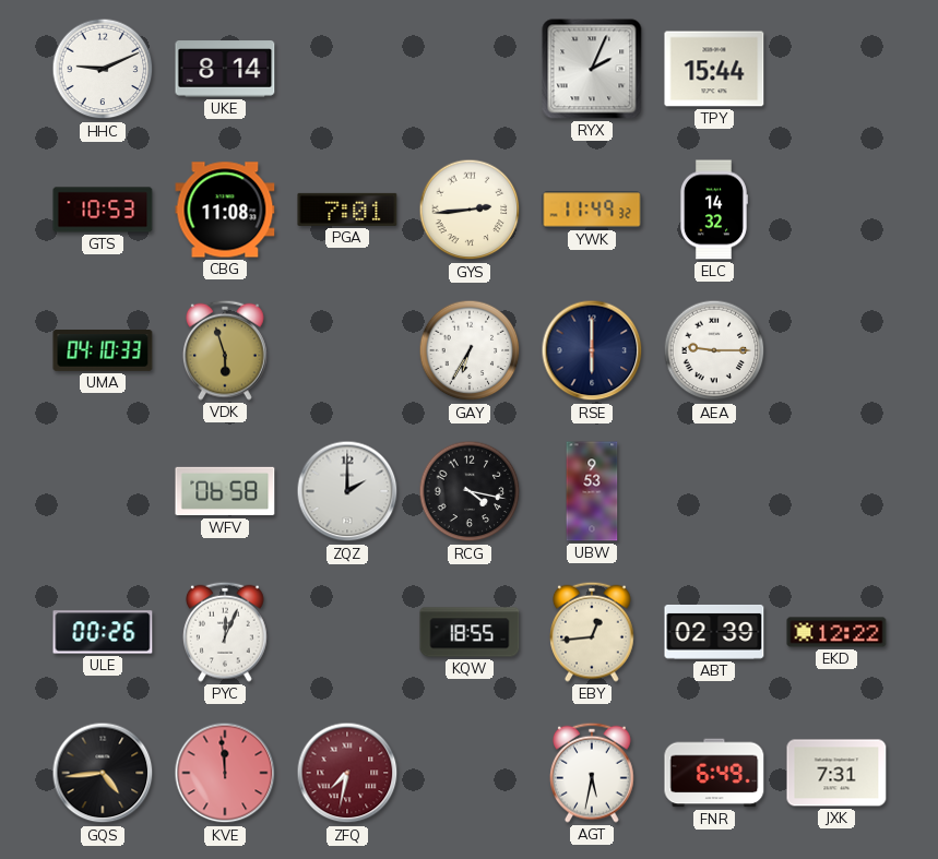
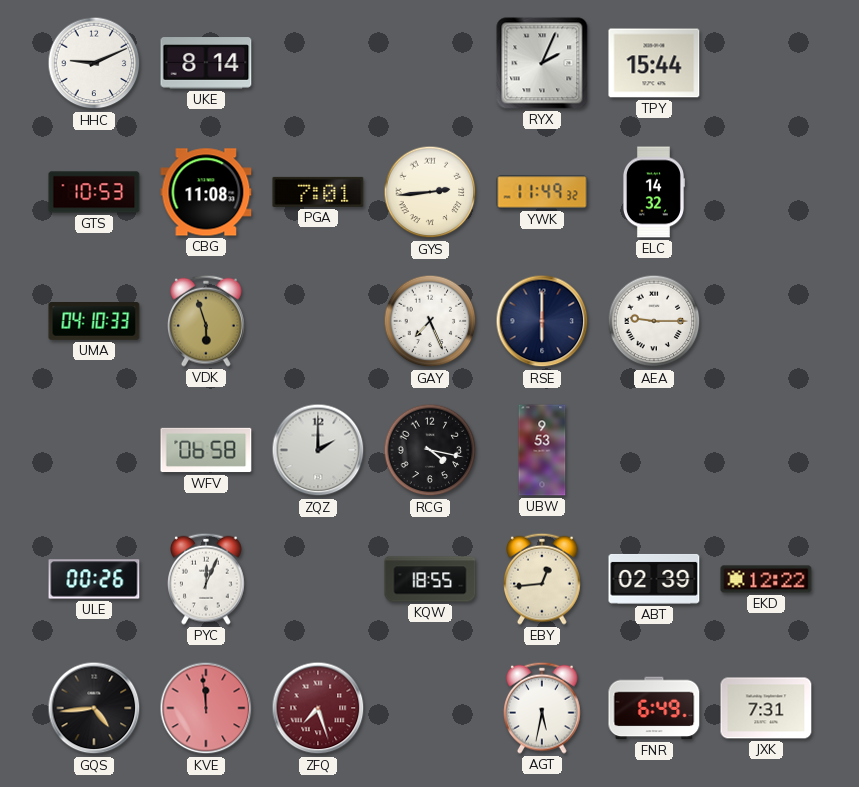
GAY: 6:35 -> 7:26 (430, 321)
ZFQ: 7:32 -> 7:27 (318, 708)
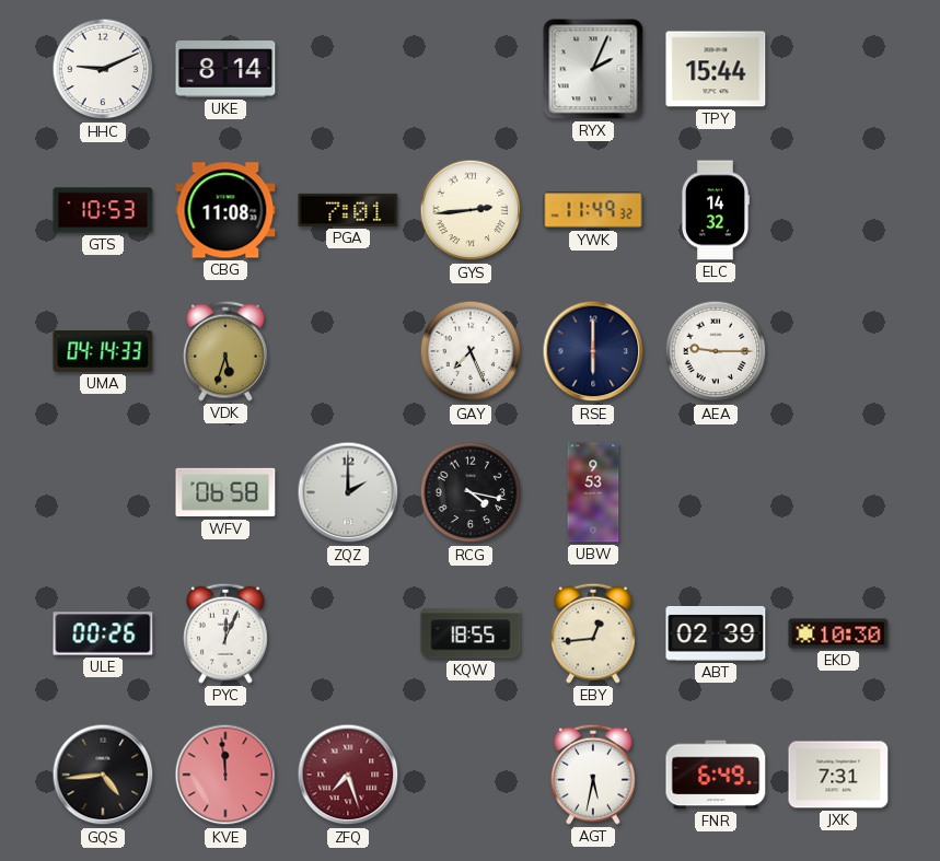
UMA: 04:10 -> 04:14 (103, 352)
VDK: 5:57 -> 5:33 (227, 351)
EKD: 12:22 -> 10:30 (838, 633)
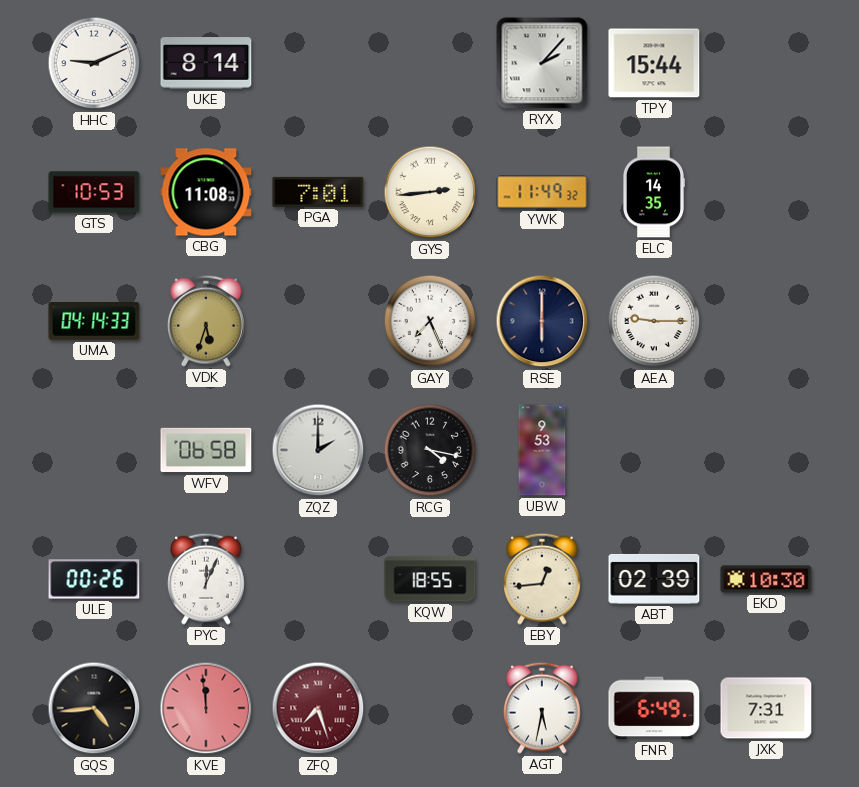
RYX: 2:04 -> 2:07 (542, 63)
ELC: 14:32 -> 14:35 (653, 192)
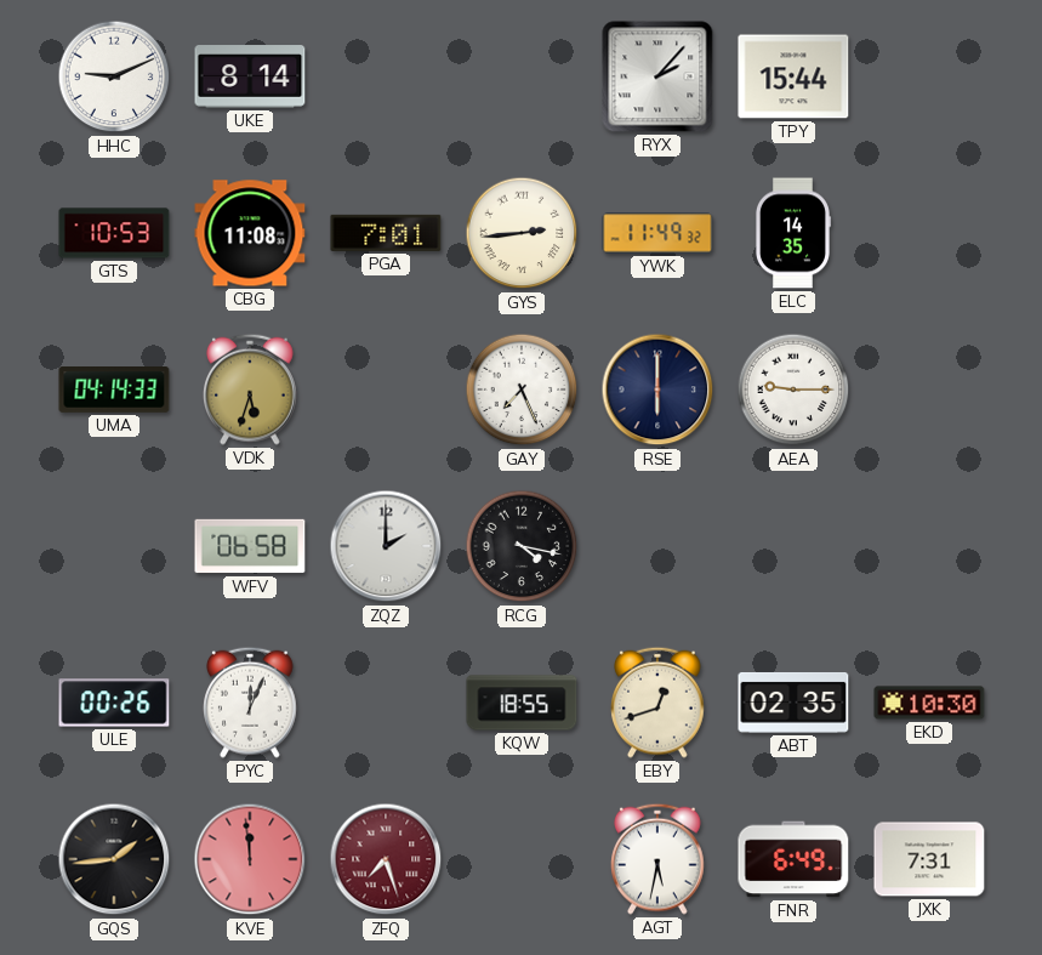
UBW: 9:53 -> none (542, 450)
EBY: 12:44 -> 12:42 (659, 703)
ABT: 02:39 -> 02:35 (793, 703)
GQS: 4:44 -> 1:44 (114, 859)
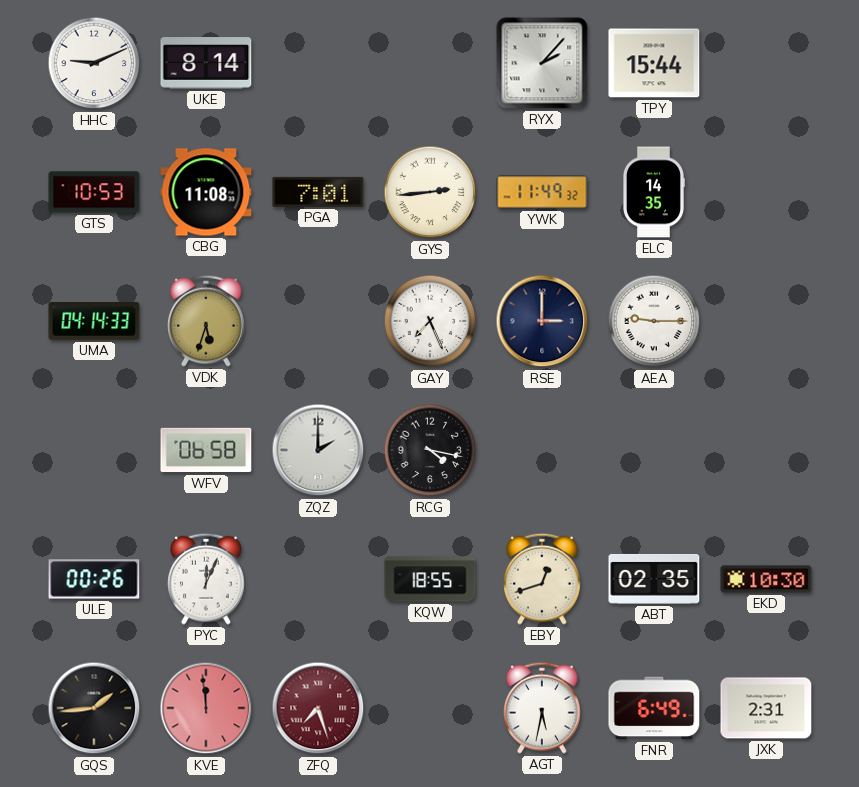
RSE: 6:00 -> 3:00 (542, 321)
JXK: 7:31 -> 2:31 (766, 708)
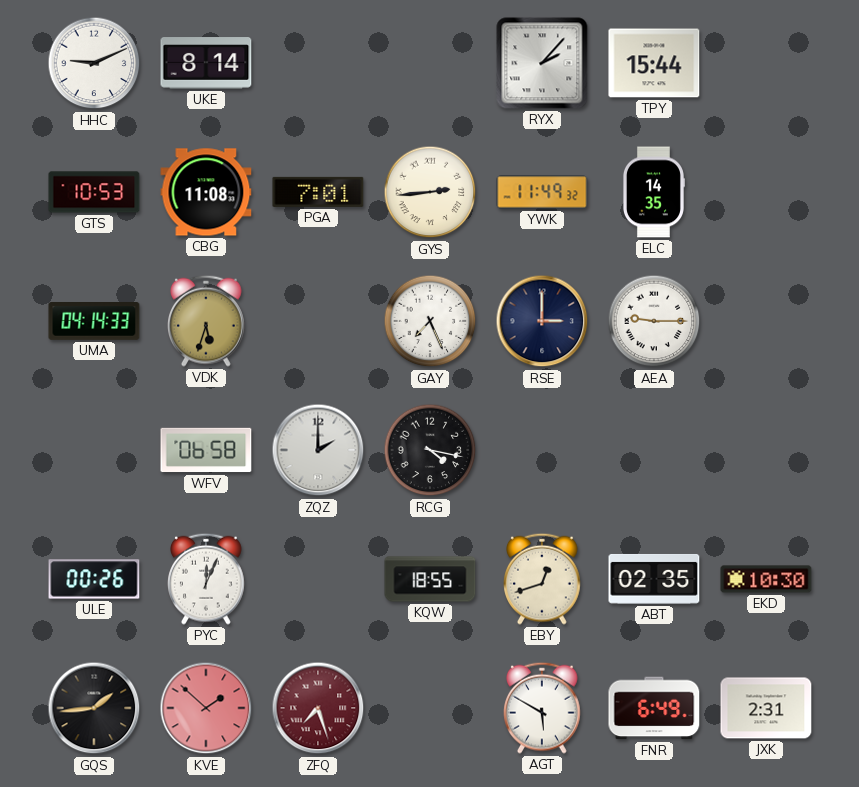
KVE: 11:59 -> 1:52 (206, 708)
AGT: 5:32 -> 5:50 (543, 708)
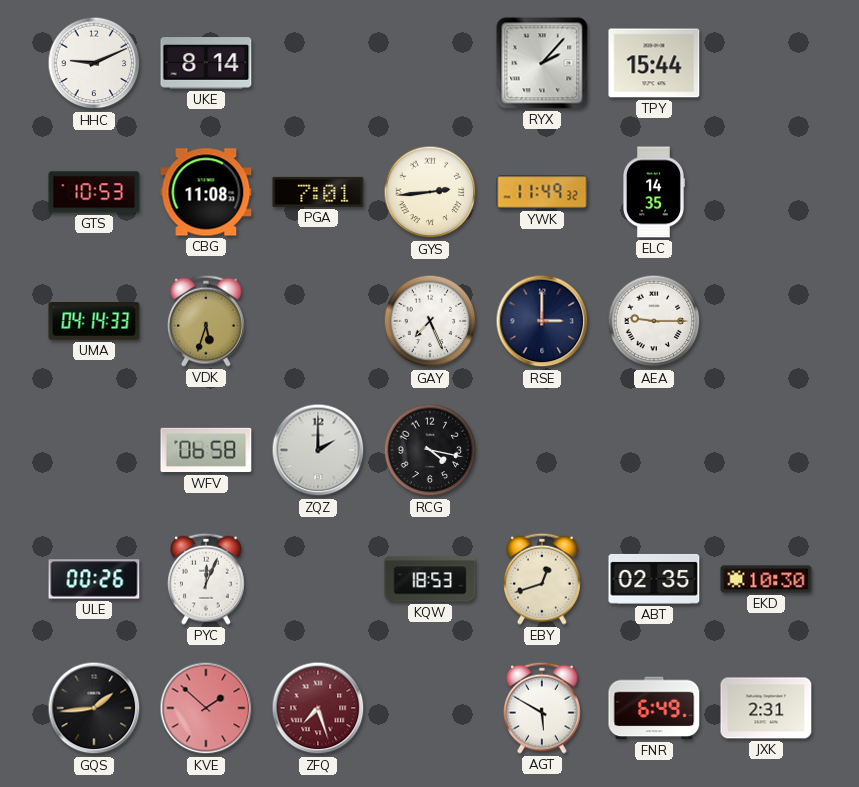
KQW: 18:55 -> 18:53 (430, 579)
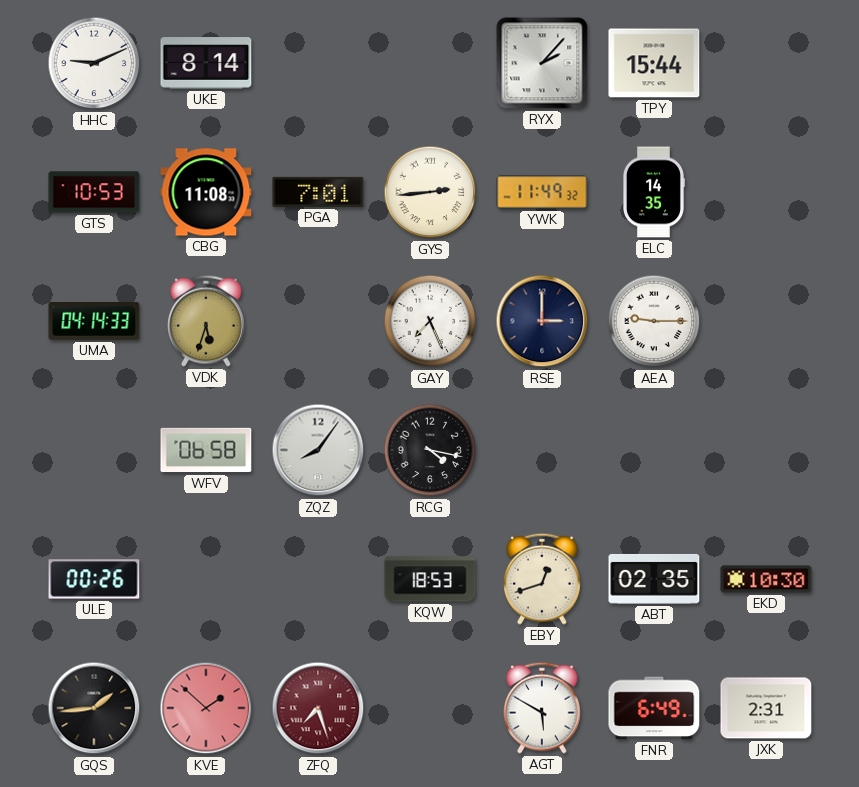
ZQZ: 2:00 -> 8:06 (318, 450)
PYC: 12:04 -> none (207, 579)
